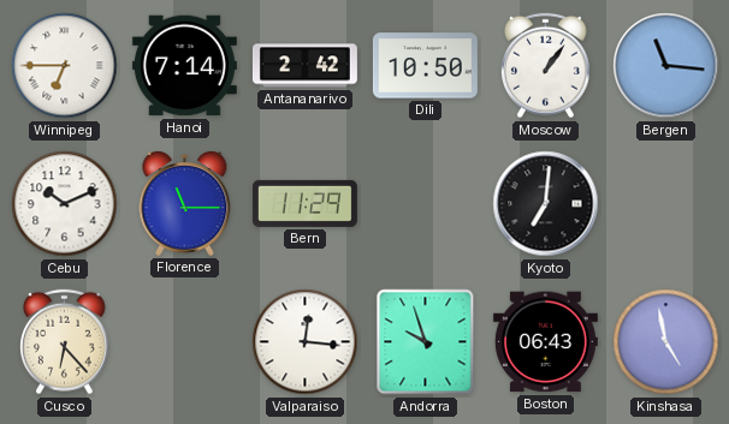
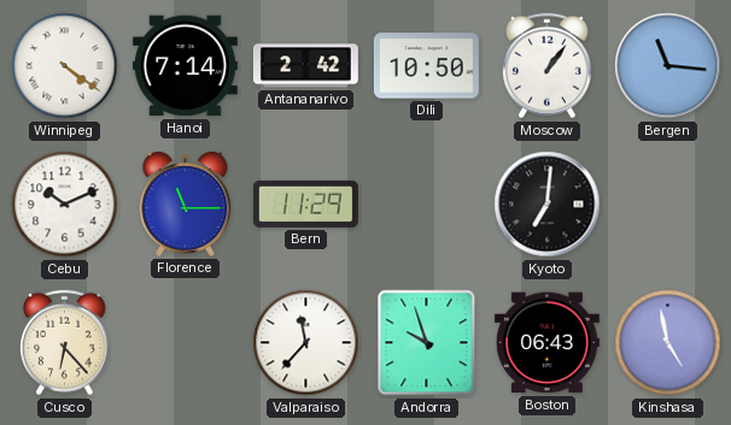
Winnipeg: 6:45 -> 4:21 (65, 66)
Valparaiso: 12:16 -> 11:37 (306, 343)
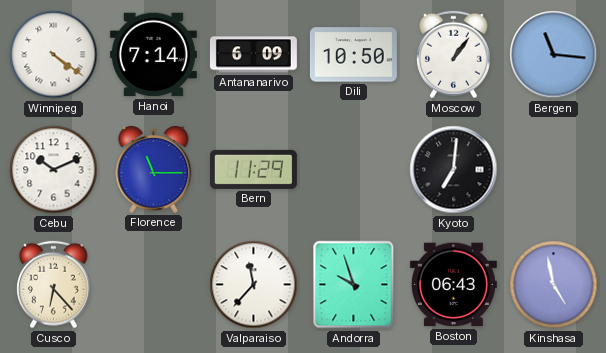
Antananarivo: 2:42 -> 6:09 (253, 55)
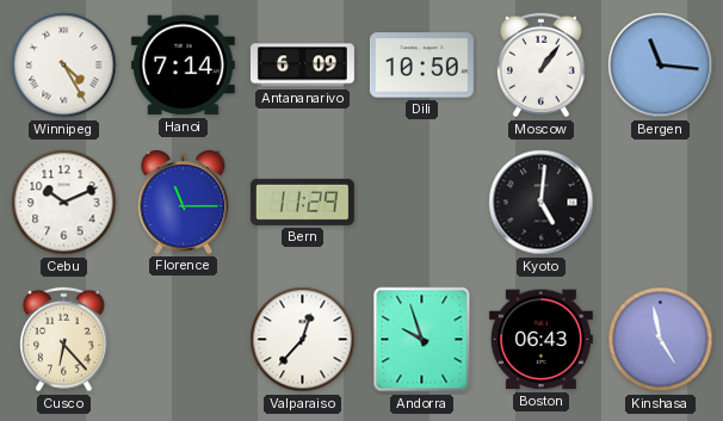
Winnipeg: 4:21 -> 4:25 (64, 66)
Kyoto: 7:01 -> 5:01 (542, 203)
Valparaiso: 11:37 -> 12:37 (303, 340)
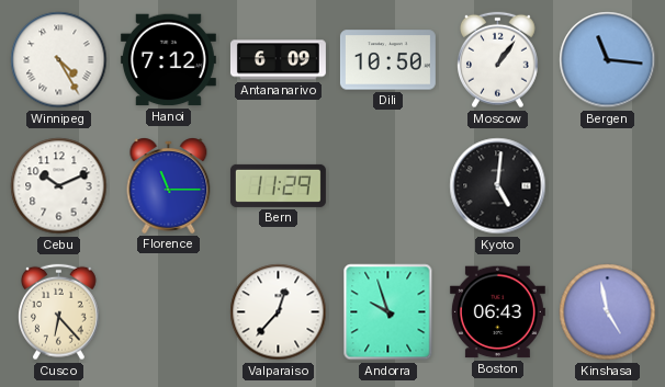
Hanoi: 7:14 -> 7:12 (168, 60)
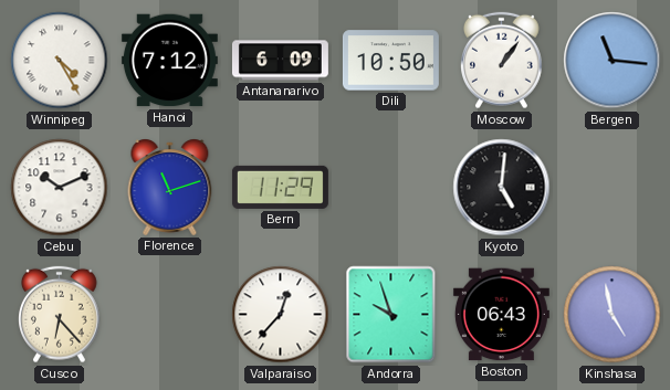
Florence: 11:15 -> 11:12 (170, 188)
